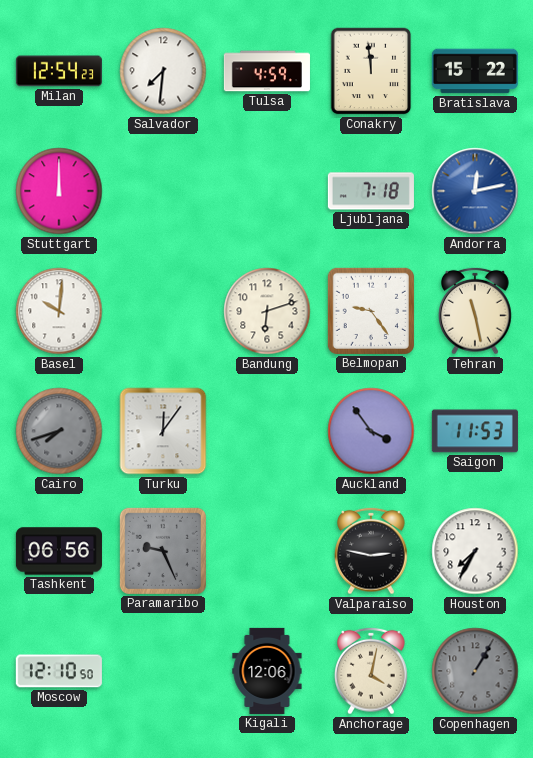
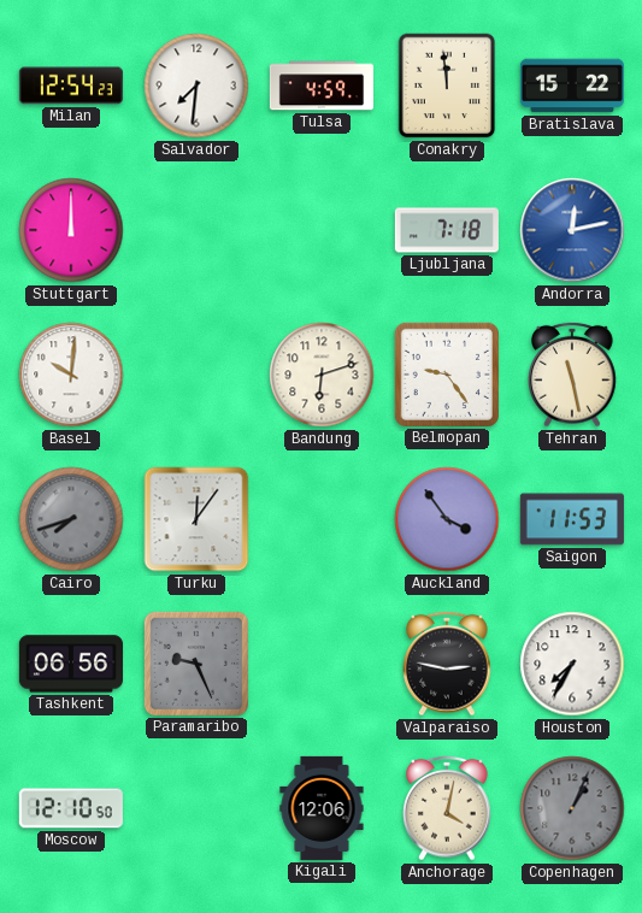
Copenhagen: 1:05 -> 1:04 (572, 808)
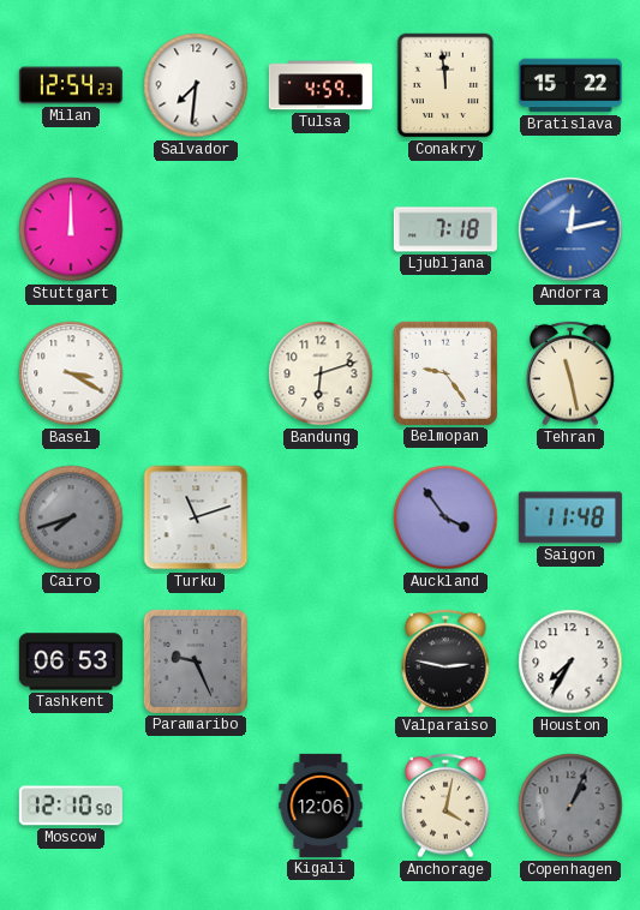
Basel: 10:01 -> 3:20 (71, 373)
Turku: 12:06 -> 11:12 (196, 517)
Saigon: 11:53 -> 11:48 (570, 517)
Tashkent: 06:56 -> 06:53 (71, 661)
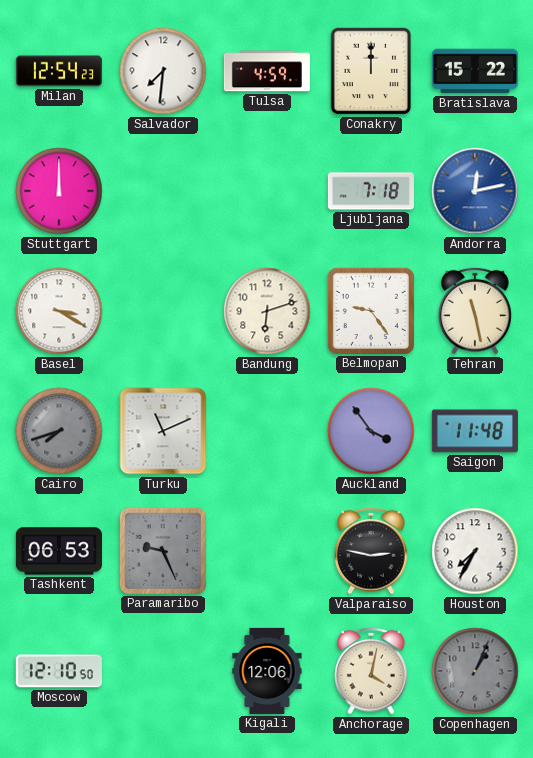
Conakry: 11:59 -> 12:00 (371, 71)
Turku: 11:12 -> 11:11 (163, 431)
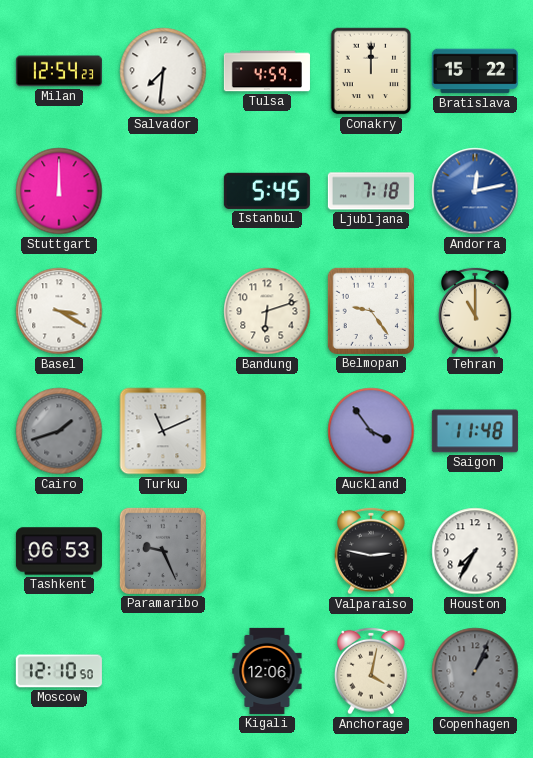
Istanbul: none -> 5:45 (267, 191)
Tehran: 11:28 -> 11:00 (475, 311)
Cairo: 7:42 -> 1:42 (59, 431)
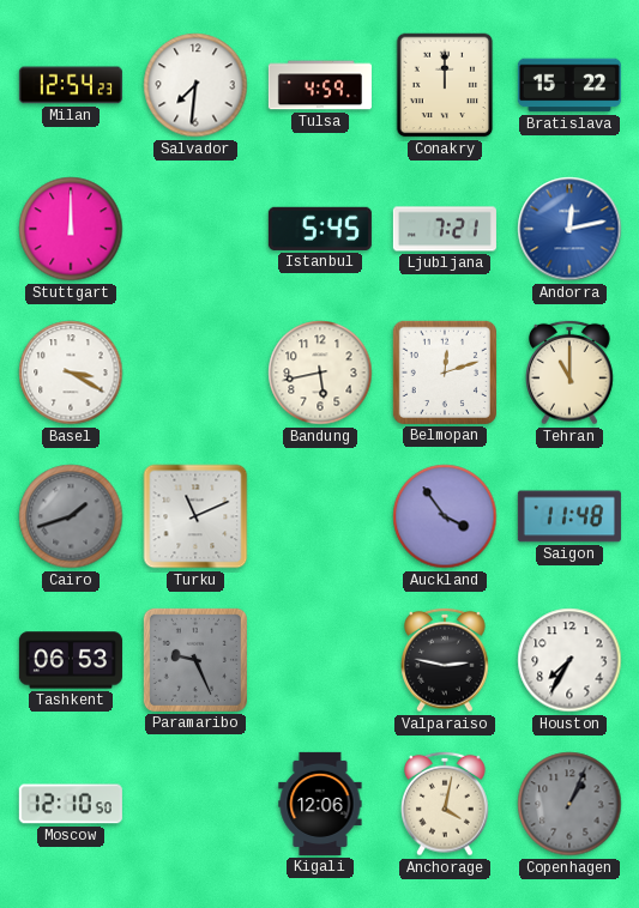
Ljubljana: 7:18 -> 7:21 (445, 229)
Bandung: 6:12 -> 5:43 (320, 373)
Belmopan: 9:24 -> 12:12 (445, 373)
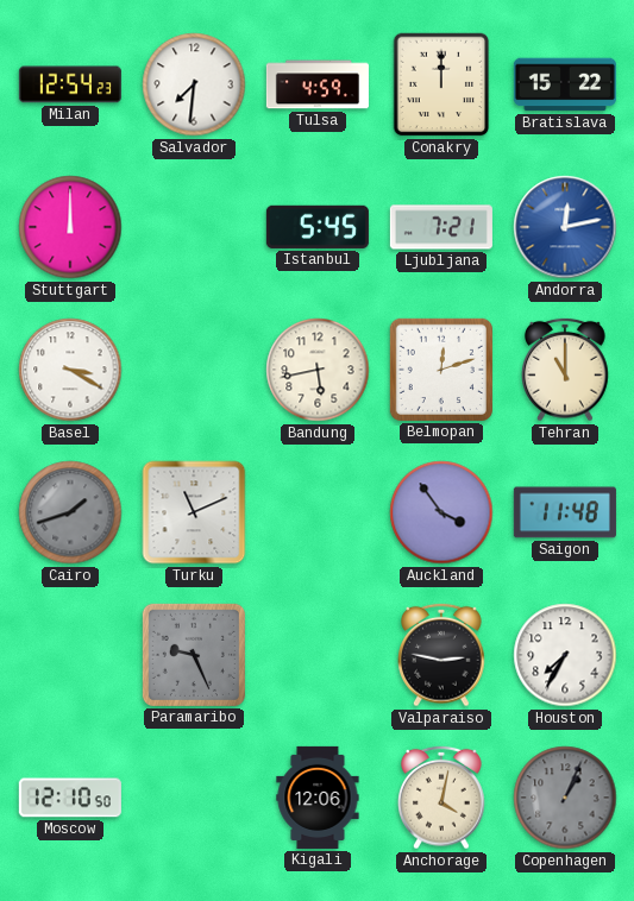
Tashkent: 06:53 -> none (71, 660)
